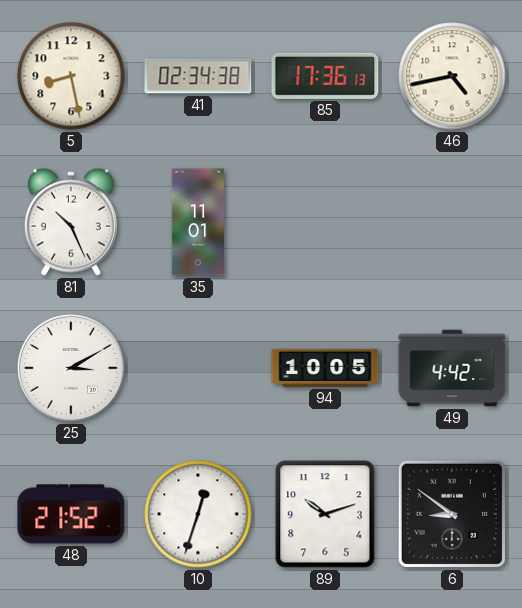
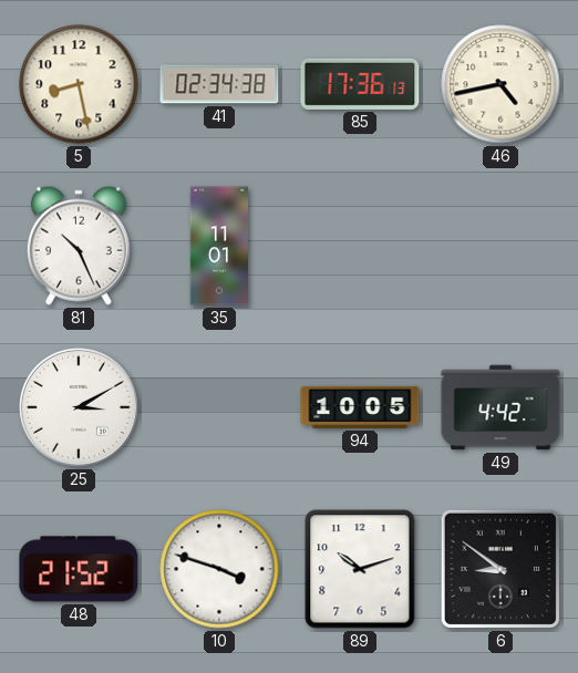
10: 12:33 -> 3:48 (219, 569)
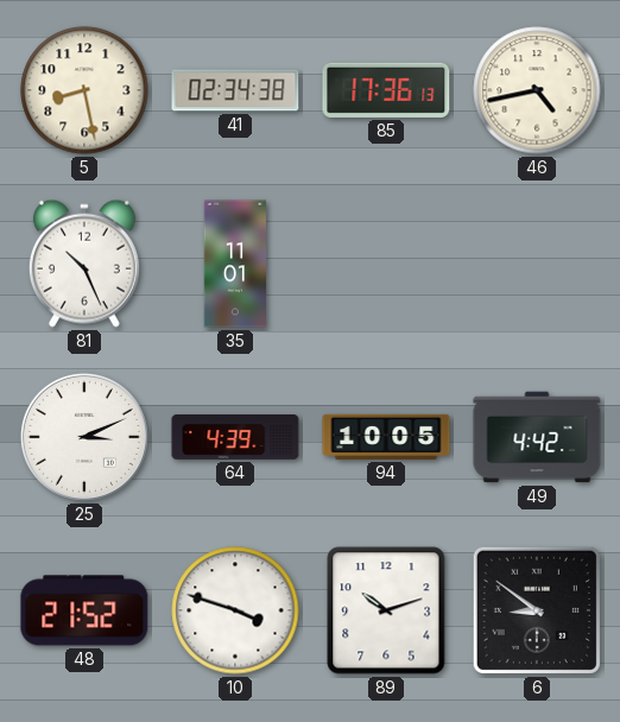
25: 3:10 -> 3:11 (84, 437)
64: none -> 4:39 (235, 437)
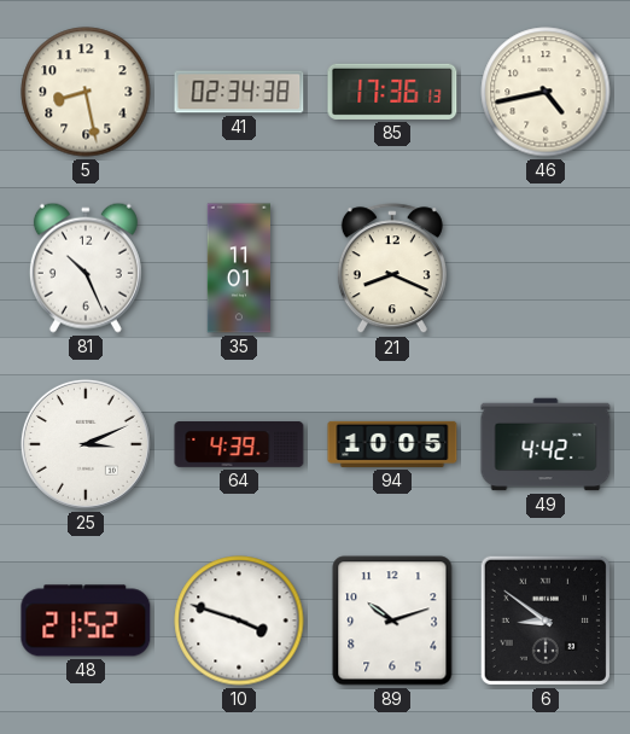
21: none -> 8:19 (392, 269)
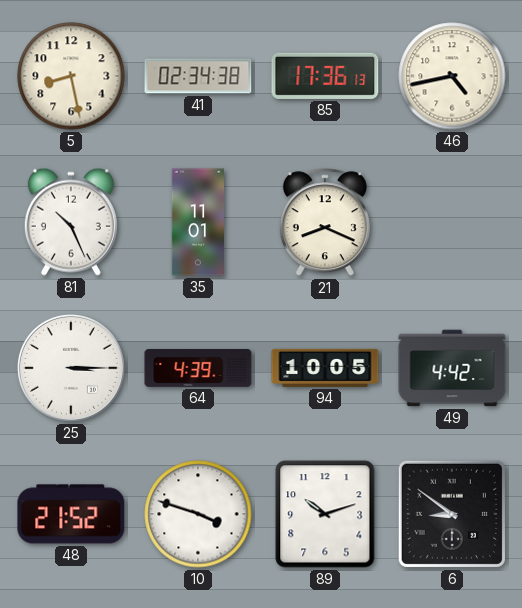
25: 3:11 -> 3:15 (71, 368)
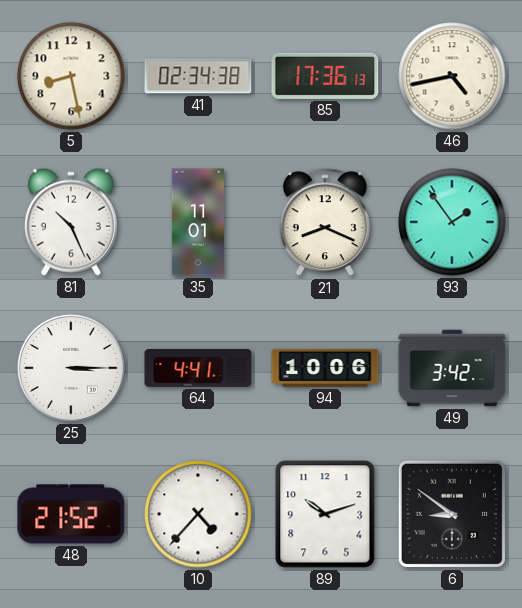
93: none -> 1:54 (452, 222)
64: 4:39 -> 4:41 (198, 368)
94: 10:05 -> 10:06 (325, 368)
49: 4:42 -> 3:42 (452, 368)
10: 3:48 -> 4:37 (198, 514)
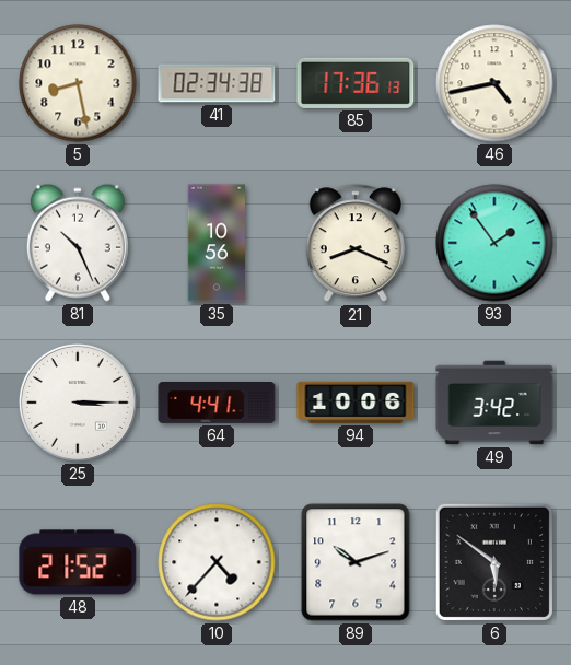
35: 11:01 -> 10:56 (217, 243)
6: 8:51 -> 5:51 (494, 562)
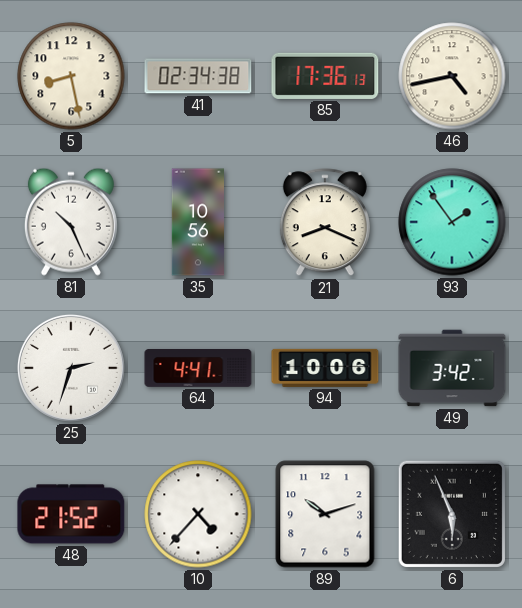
25: 3:15 -> 2:33 (71, 368)
6: 5:51 -> 5:56 (452, 514)
